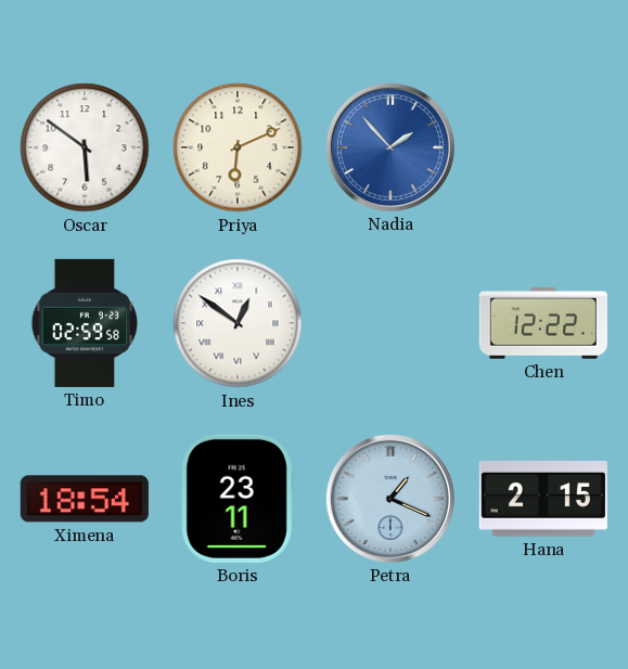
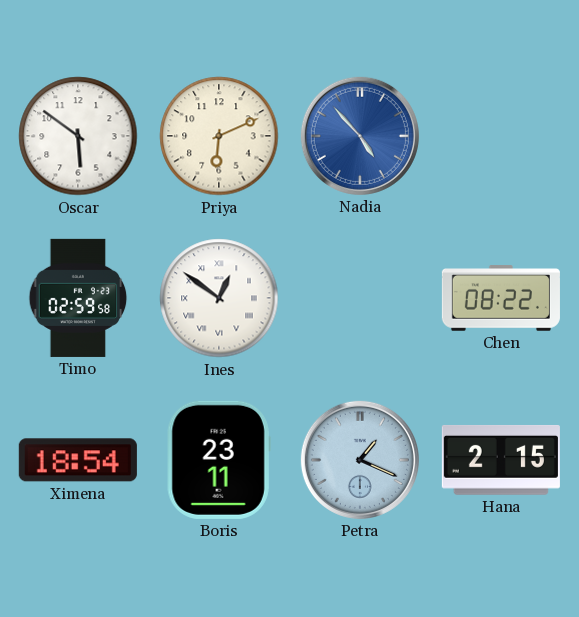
Nadia: 1:53 -> 4:53 (360, 136)
Chen: 12:22 -> 08:22 (501, 298)
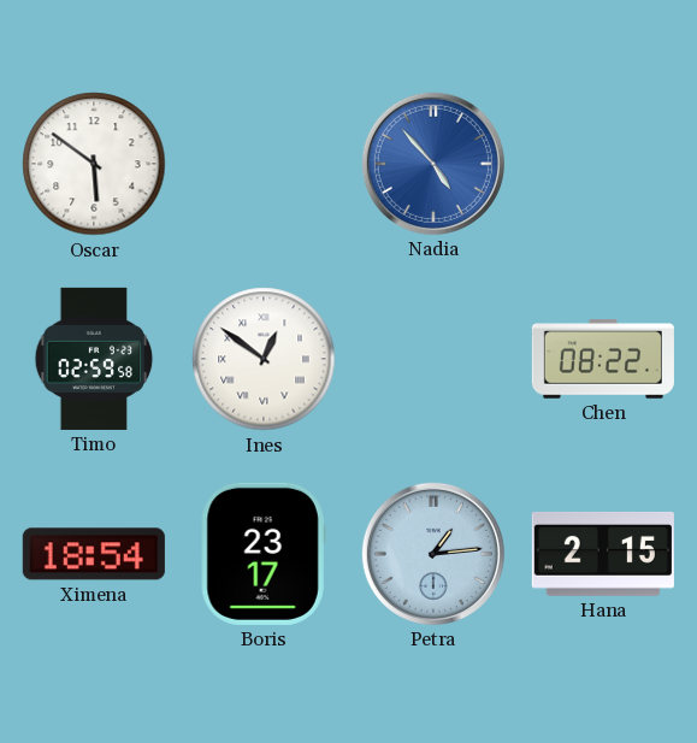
Priya: 6:11 -> none (219, 136)
Boris: 23:11 -> 23:17 (264, 554)
Petra: 1:19 -> 1:14 (433, 554)
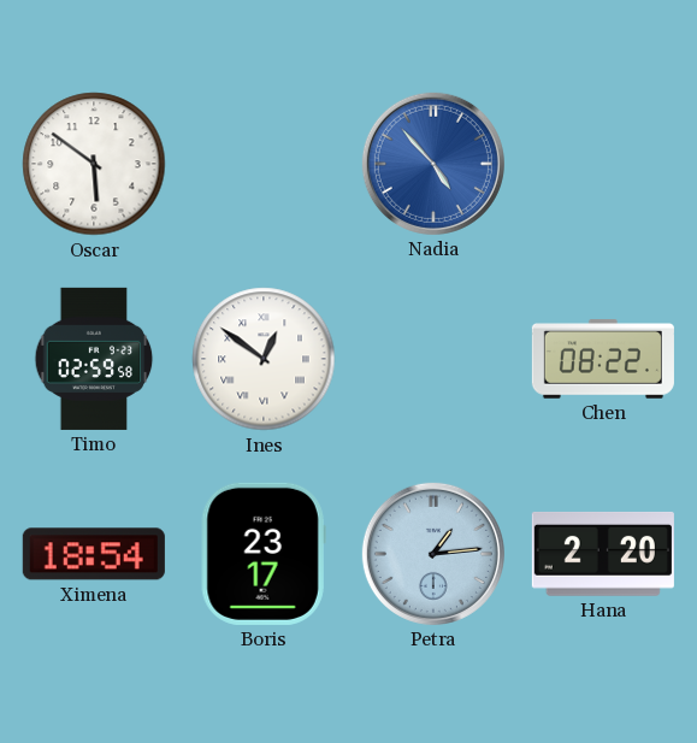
Hana: 2:15 -> 2:20 (603, 554)
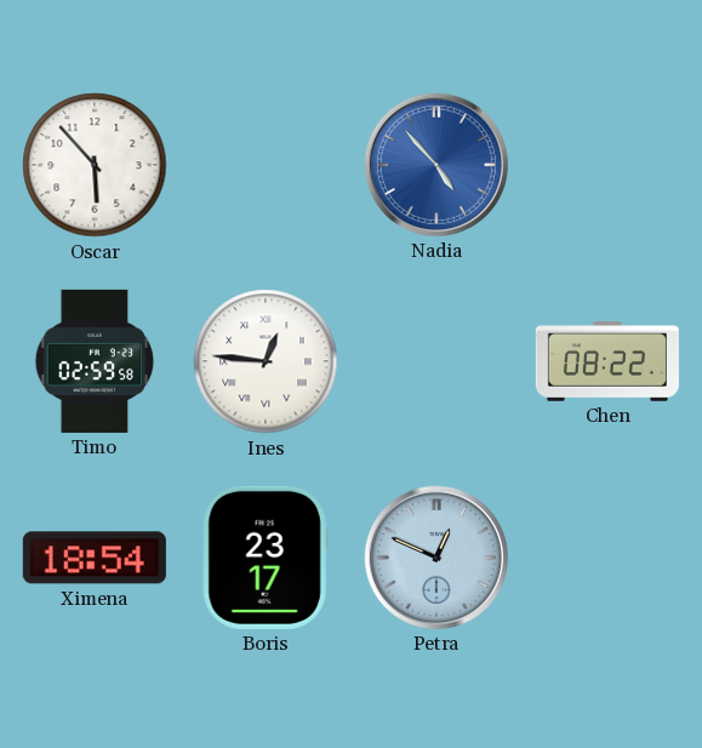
Oscar: 5:51 -> 5:53 (95, 165)
Ines: 12:51 -> 12:46 (266, 361)
Petra: 1:14 -> 12:49 (436, 558)
Hana: 2:20 -> none (603, 554)
